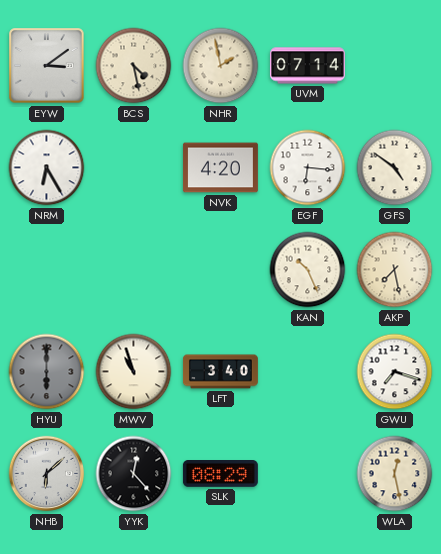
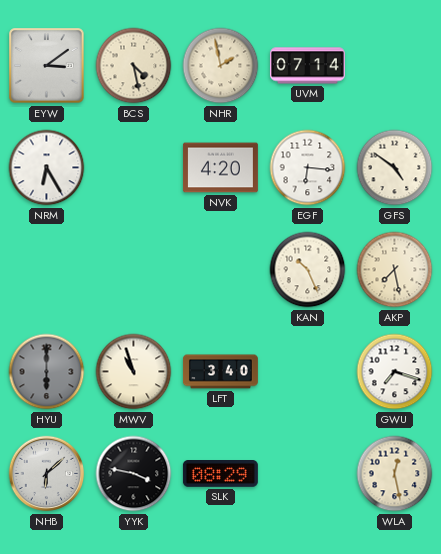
YYK: 12:23 -> 3:47 (134, 474)
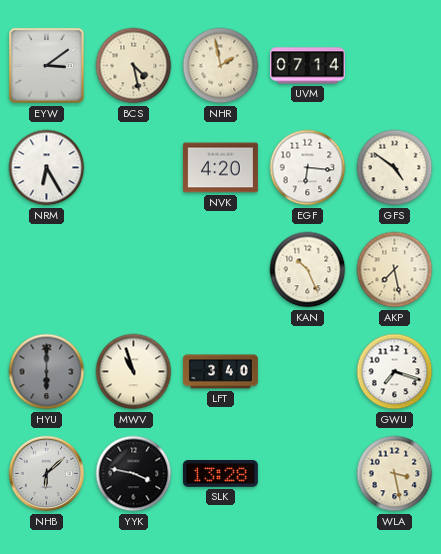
SLK: 08:29 -> 13:28 (220, 474)
WLA: 12:28 -> 3:28 (395, 474)
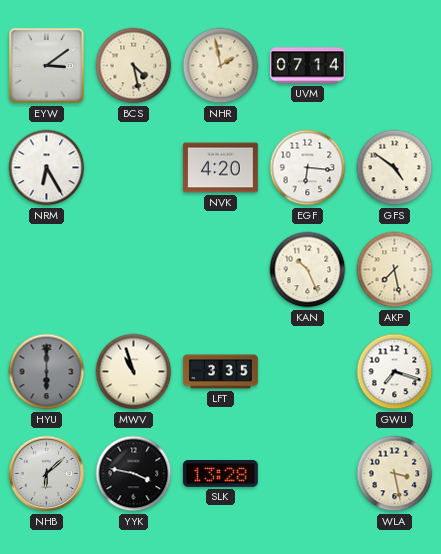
LFT: 3:40 -> 3:35 (220, 372)
